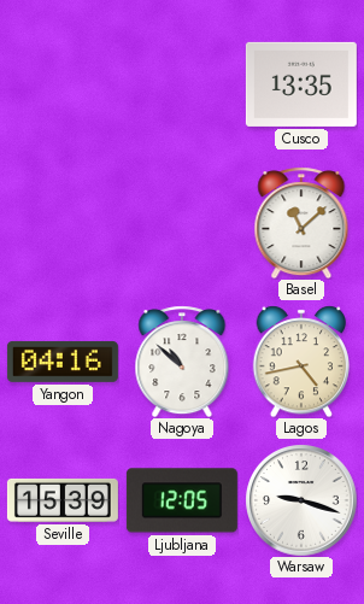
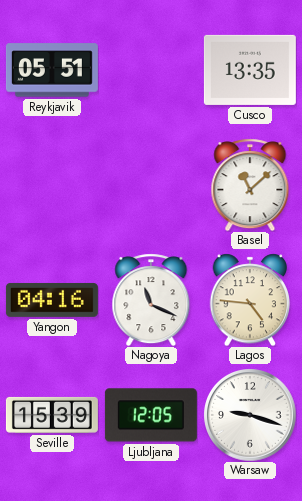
Reykjavik: none -> 05:51 (52, 70)
Nagoya: 10:52 -> 11:19 (151, 300)
Lagos: 4:43 -> 4:46 (250, 300)
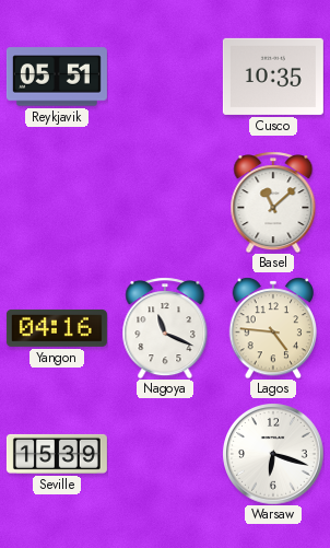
Cusco: 13:35 -> 10:35 (273, 77)
Ljubljana: 12:05 -> none (151, 415)
Warsaw: 9:18 -> 6:18 (273, 454)
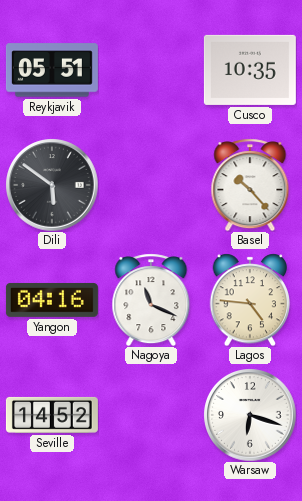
Dili: none -> 5:51 (52, 185)
Basel: 11:08 -> 10:23 (250, 185)
Seville: 15:39 -> 14:52 (52, 415)
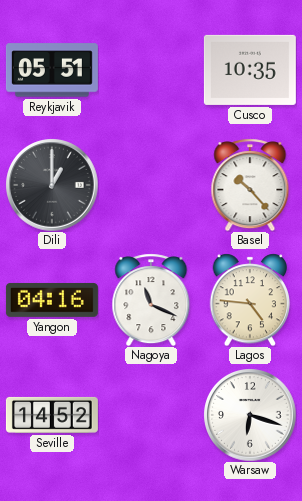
Dili: 5:51 -> 1:00 (52, 185)
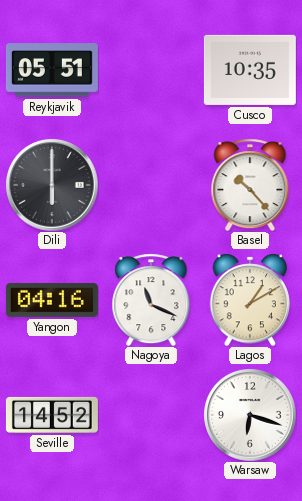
Dili: 1:00 -> 6:00 (52, 185)
Lagos: 4:46 -> 1:10 (250, 300)
